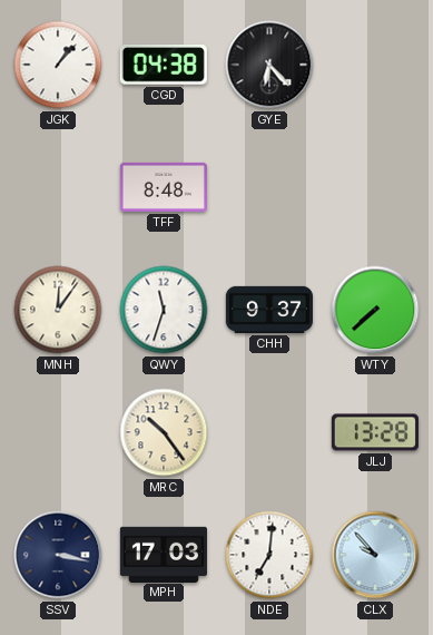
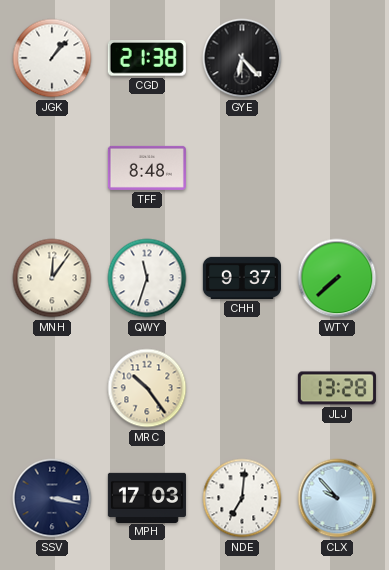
CGD: 04:38 -> 21:38 (147, 58)
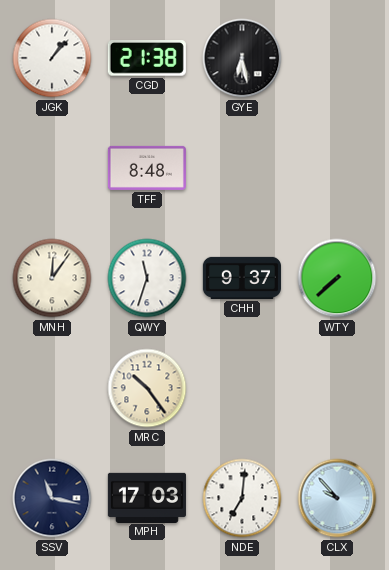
GYE: 6:23 -> 6:28 (242, 58)
JLJ: 13:28 -> none (337, 388)
SSV: 3:17 -> 11:17 (52, 498)
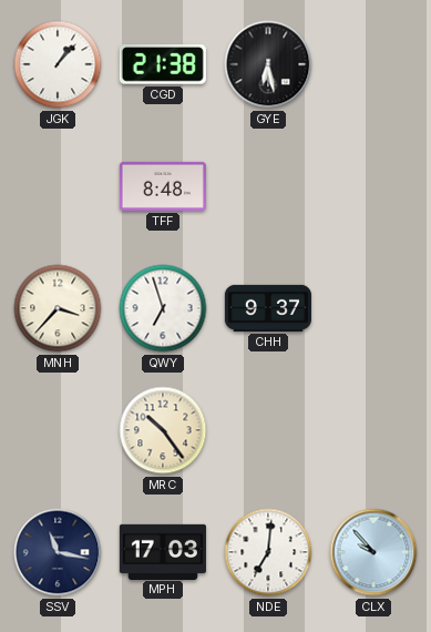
MNH: 12:06 -> 3:37 (58, 308)
QWY: 11:33 -> 6:57 (163, 308)
WTY: 7:38 -> none (337, 278)
